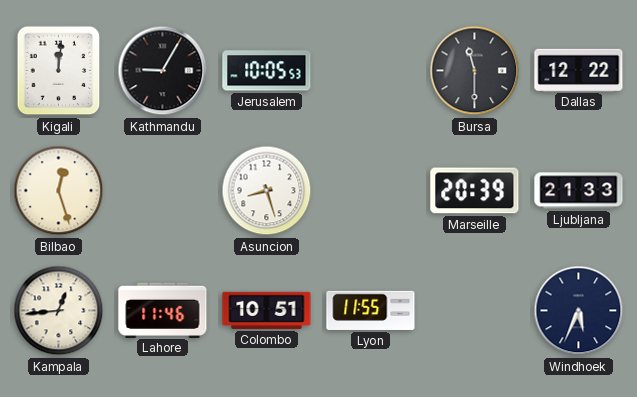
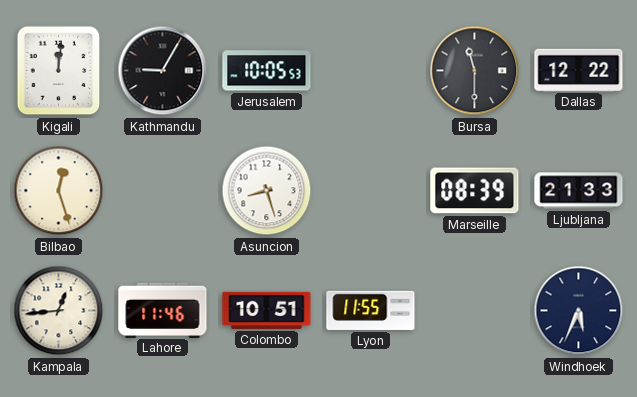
Marseille: 20:39 -> 08:39 (475, 191)
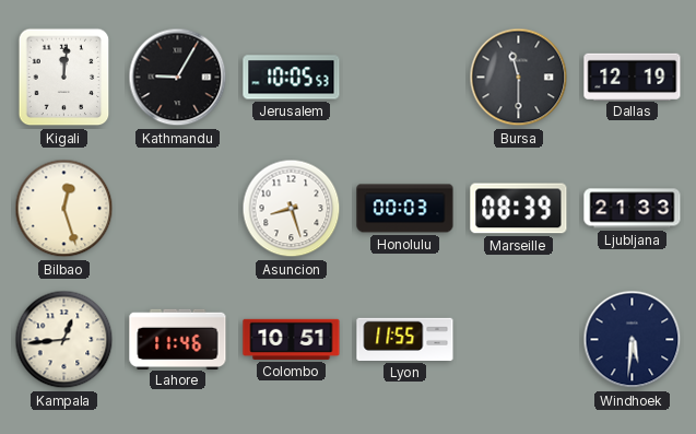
Dallas: 12:22 -> 12:19 (633, 77)
Honolulu: none -> 00:03 (405, 209)
Windhoek: 5:34 -> 5:31 (633, 340)
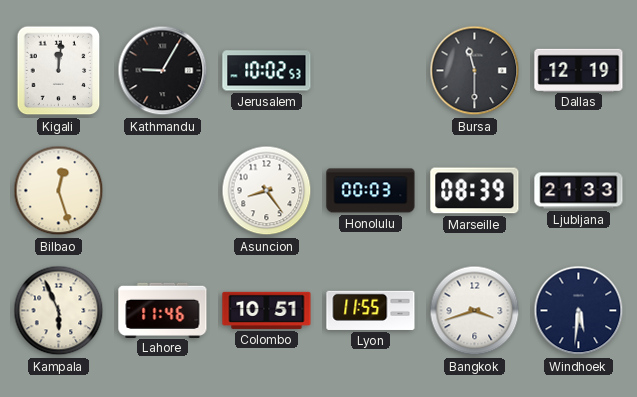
Jerusalem: 10:05 -> 10:02 (267, 71)
Asuncion: 8:27 -> 8:24 (267, 191)
Kampala: 12:44 -> 5:56 (59, 311)
Bangkok: none -> 3:42 (475, 311)
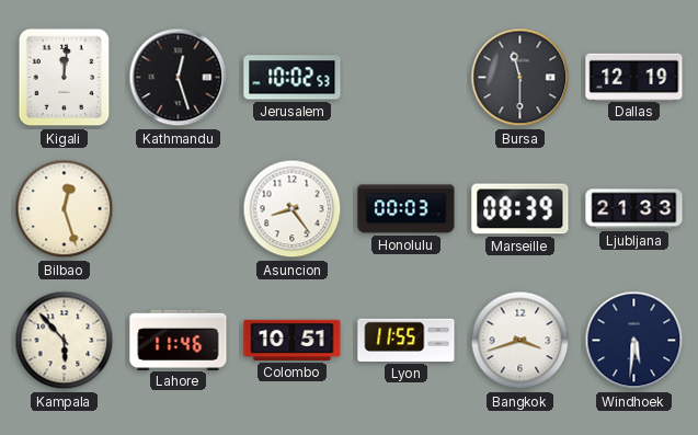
Kathmandu: 9:05 -> 12:27 (179, 78)
Kampala: 5:56 -> 5:53 (65, 341)
